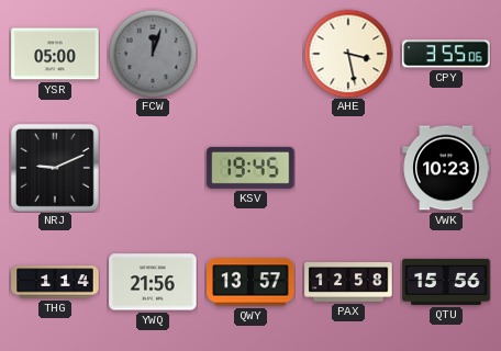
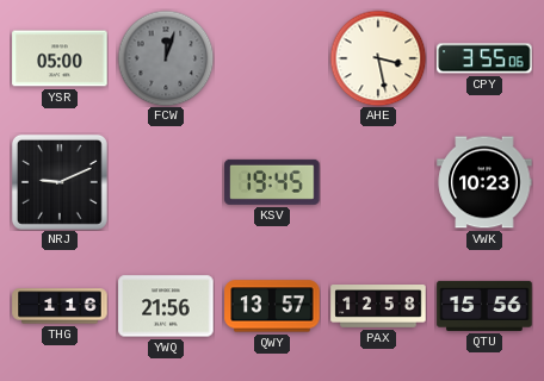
THG: 1:14 -> 1:16 (60, 306)
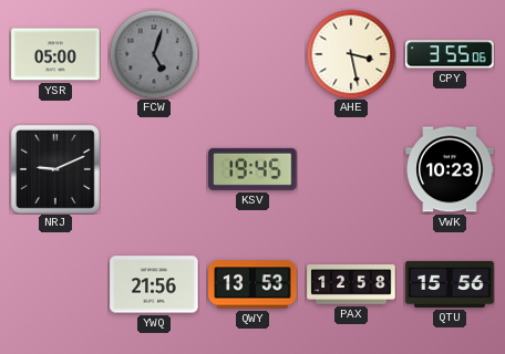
FCW: 12:03 -> 5:03 (154, 54)
THG: 1:16 -> none (60, 306)
QWY: 13:57 -> 13:53 (252, 284)
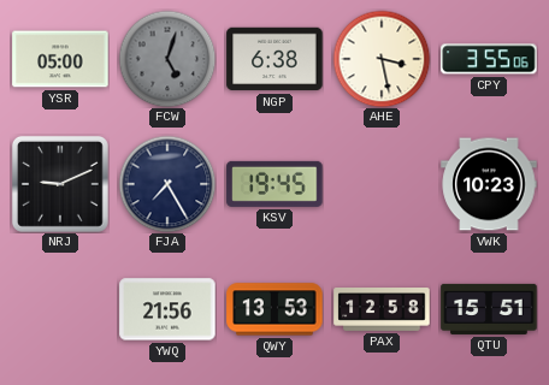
NGP: none -> 6:38 (274, 59)
FJA: none -> 7:25 (167, 184)
QTU: 15:56 -> 15:51 (489, 309)
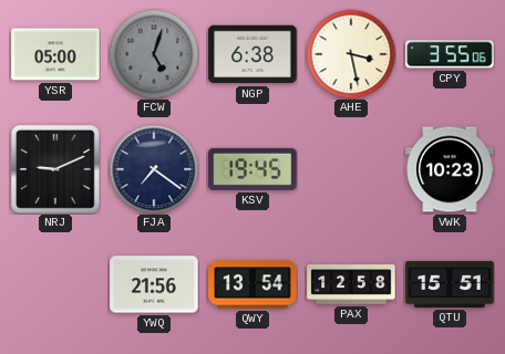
FJA: 7:25 -> 7:21 (154, 169)
QWY: 13:53 -> 13:54 (252, 284)
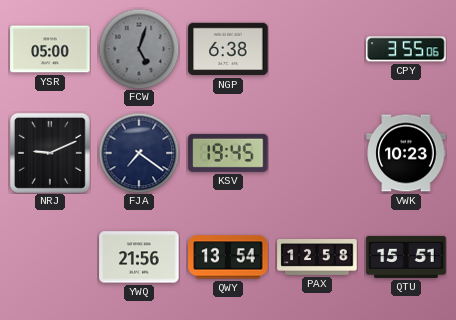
AHE: 3:28 -> none (351, 54)
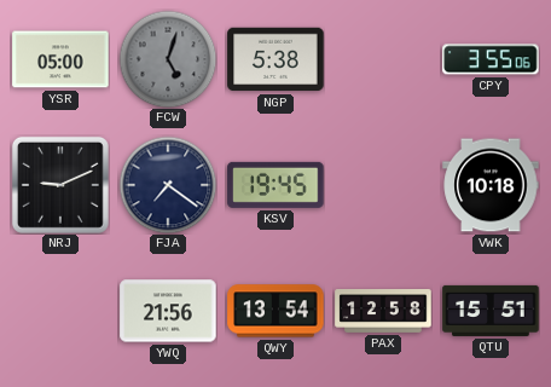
NGP: 6:38 -> 5:38 (275, 59)
VWK: 10:23 -> 10:18 (491, 185)
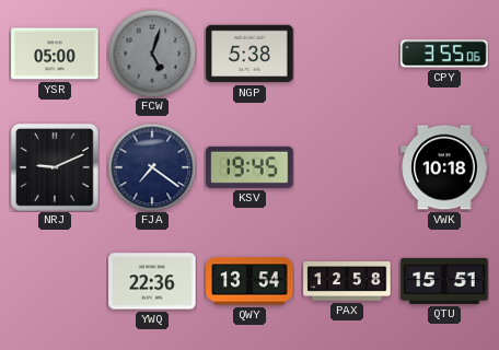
YWQ: 21:56 -> 22:36 (152, 281)
